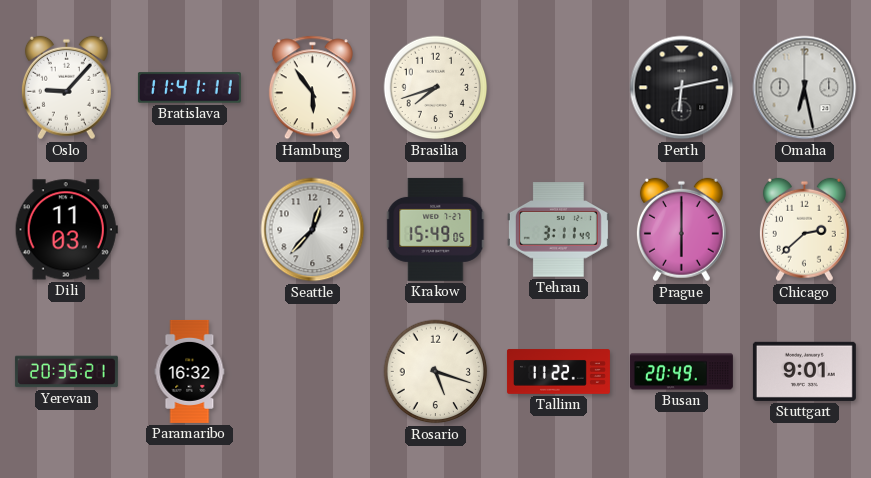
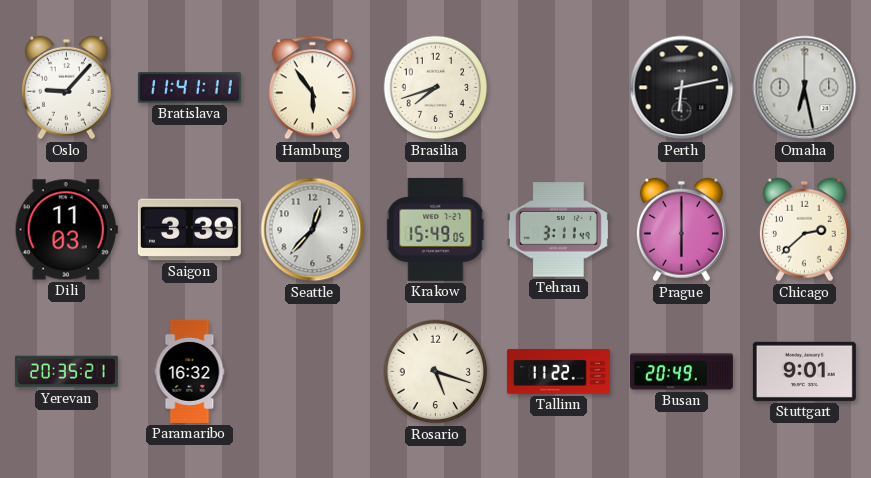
Saigon: none -> 3:39 (189, 230)
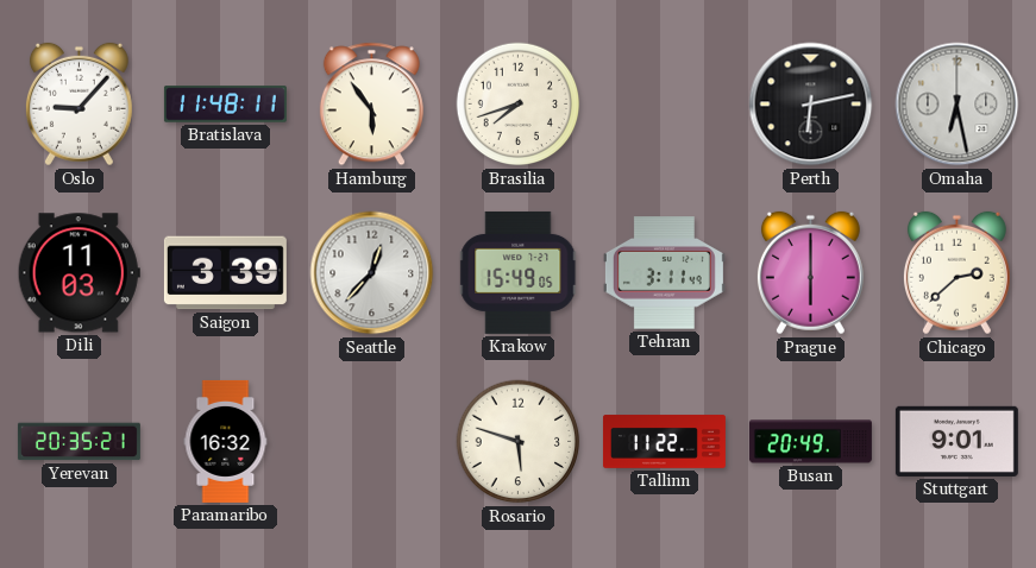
Bratislava: 11:41 -> 11:48 (225, 105)
Rosario: 5:18 -> 5:48 (519, 442)
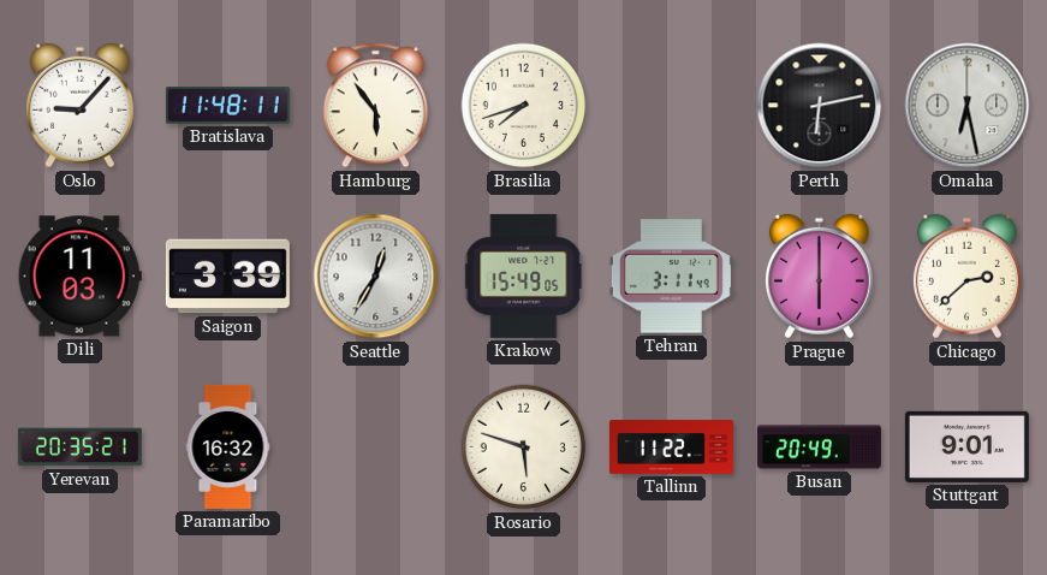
Seattle: 12:37 -> 12:35 (376, 277)
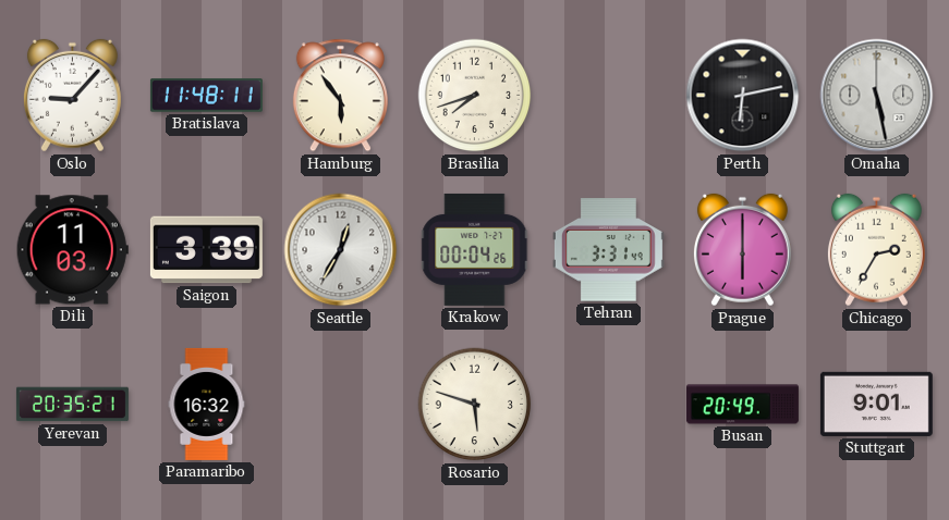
Omaha: 6:28 -> 5:28 (877, 96)
Krakow: 15:49 -> 00:04 (475, 249)
Tehran: 3:11 -> 3:31 (608, 250)
Chicago: 2:38 -> 2:35 (876, 250)
Tallinn: 11:22 -> none (671, 447)
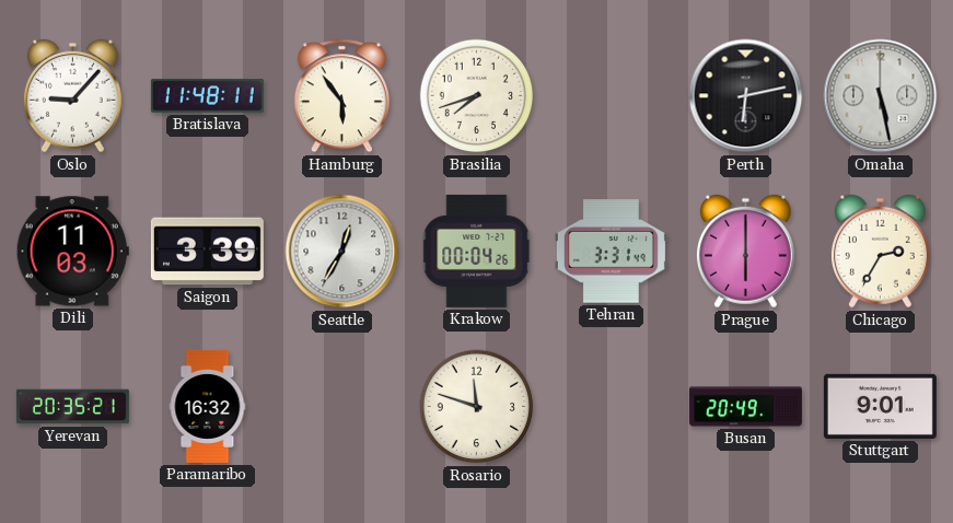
Rosario: 5:48 -> 11:48 (477, 407)
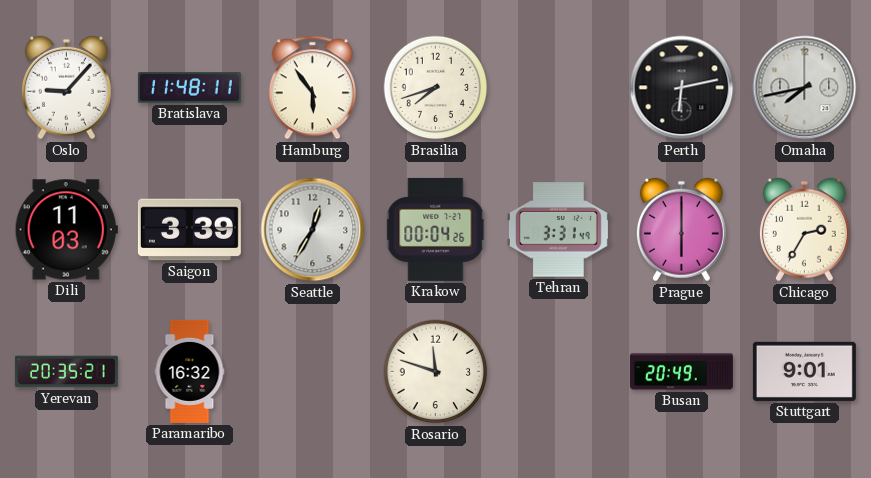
Omaha: 5:28 -> 7:43 (805, 88)
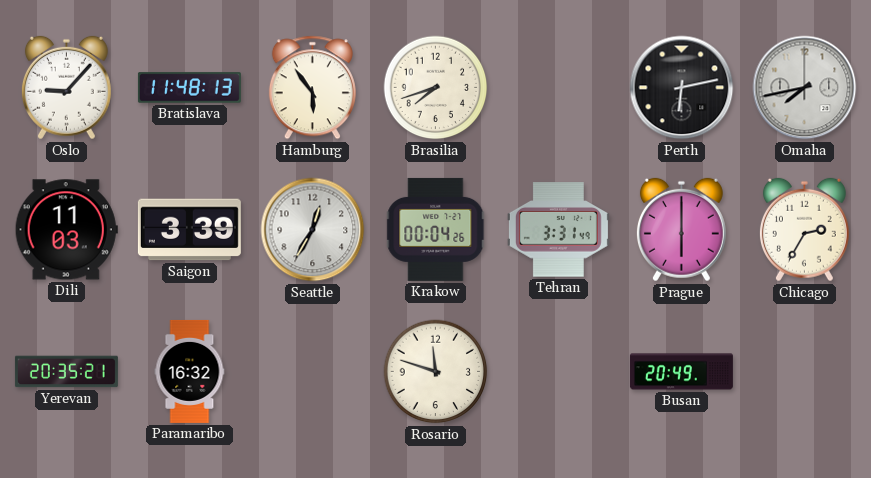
Bratislava: 11:48:11 -> 11:48:13 (189, 88)
Stuttgart: 9:01 -> none (804, 371)
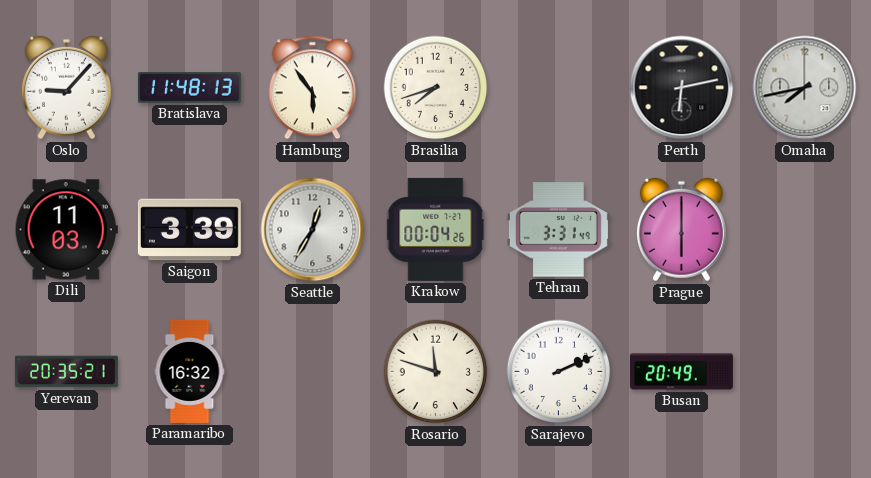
Chicago: 2:35 -> none (804, 230)
Sarajevo: none -> 2:11 (559, 372)
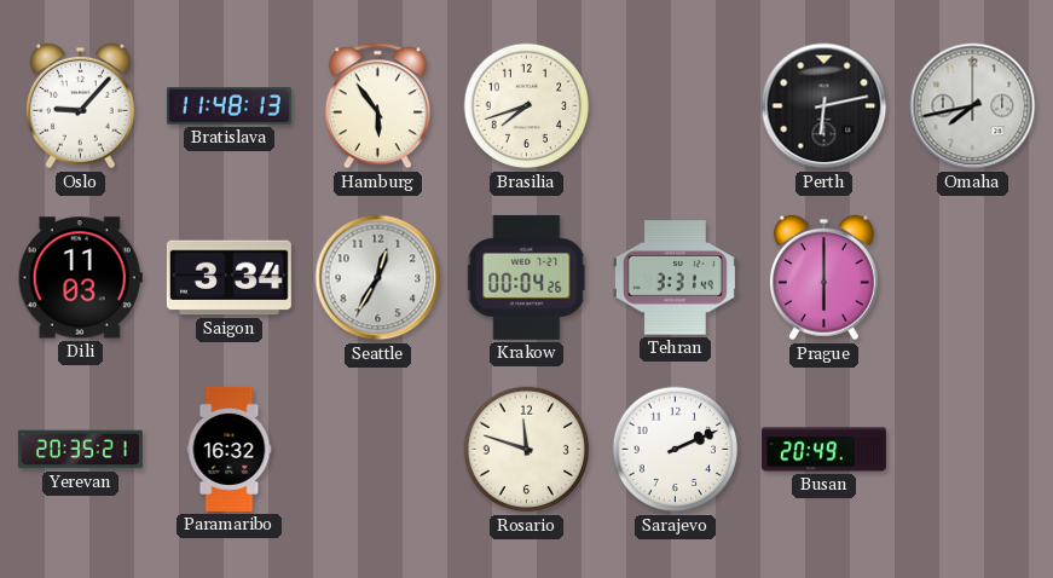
Saigon: 3:39 -> 3:34 (228, 278)
